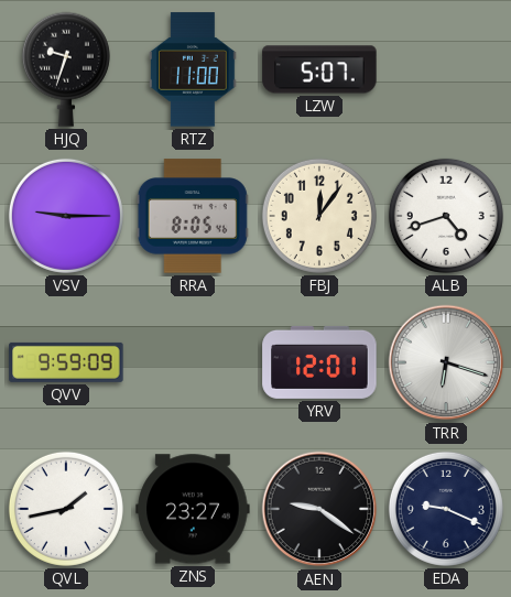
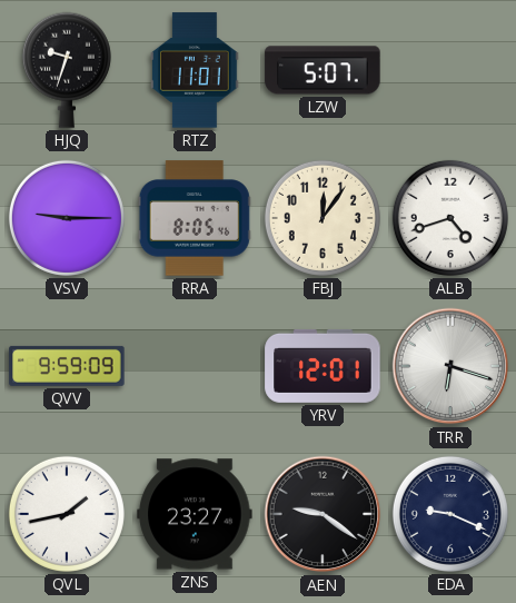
RTZ: 11:00 -> 11:01 (195, 70)
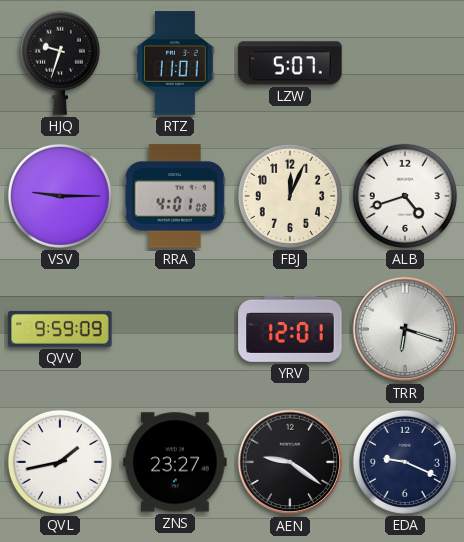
RRA: 8:05 -> 4:01 (175, 196)
FBJ: 12:06 -> 12:04 (290, 196)
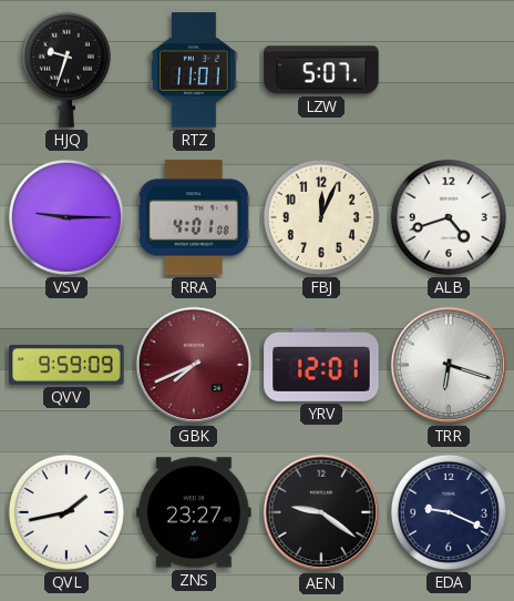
GBK: none -> 7:41 (194, 365)
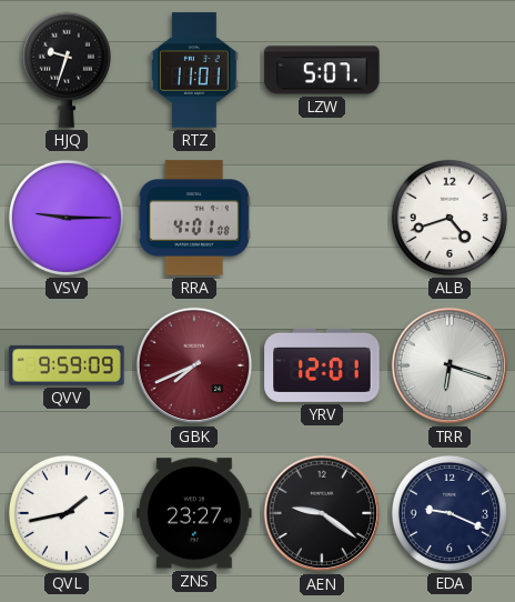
FBJ: 12:04 -> none (321, 217)
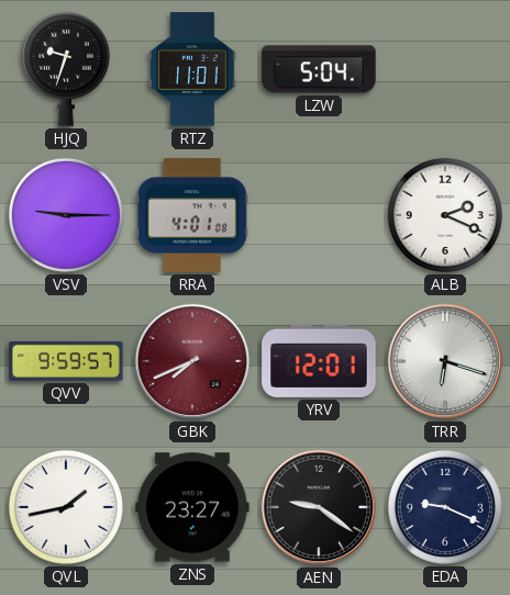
LZW: 5:07 -> 5:04 (319, 69)
ALB: 4:42 -> 2:19 (445, 215)
QVV: 9:59:09 -> 9:59:57 (66, 361)
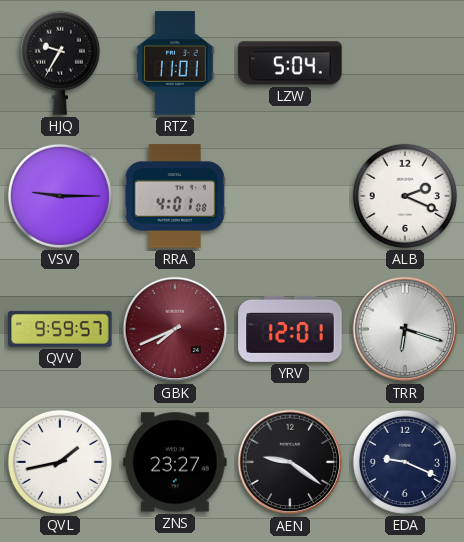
HJQ: 9:33 -> 9:35 (60, 63)
